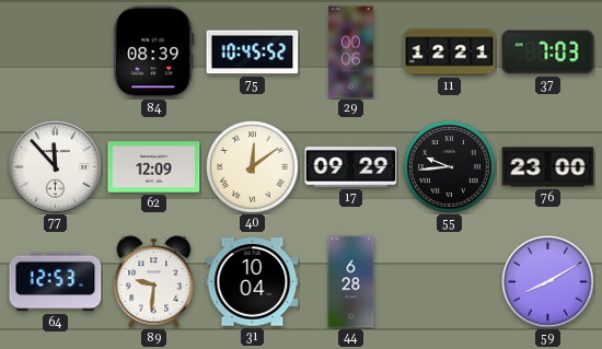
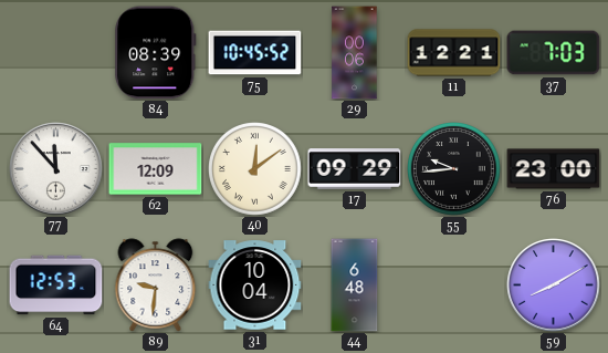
44: 6:28 -> 6:48 (355, 285)
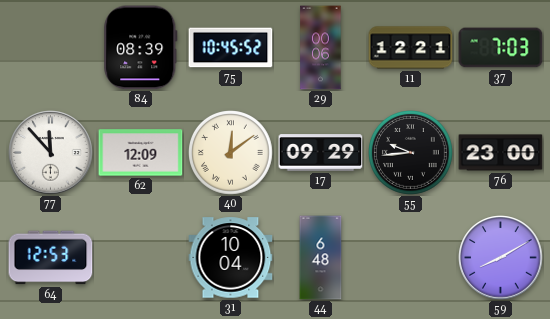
89: 9:31 -> none (156, 285)
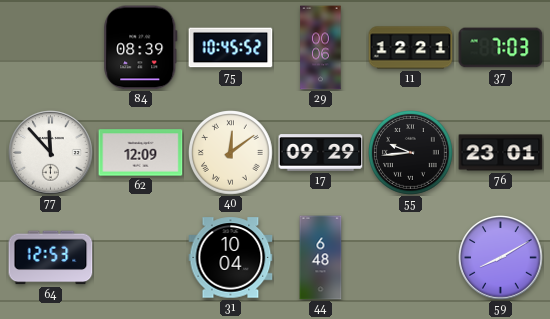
76: 23:00 -> 23:01 (501, 153)
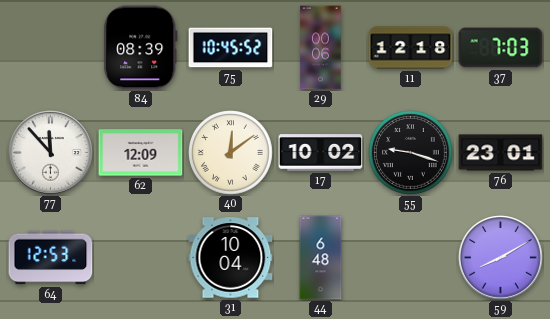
11: 12:21 -> 12:18 (411, 48)
17: 09:29 -> 10:02 (321, 153)
55: 9:44 -> 9:18 (411, 153)
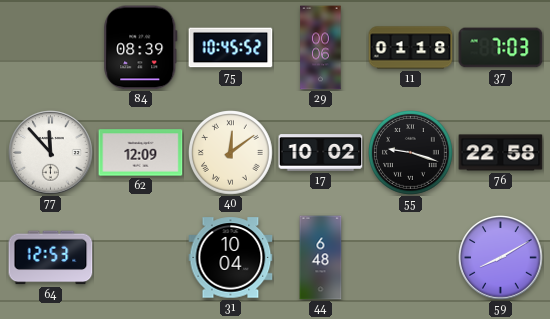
11: 12:18 -> 01:18 (411, 48)
76: 23:01 -> 22:58 (501, 153)
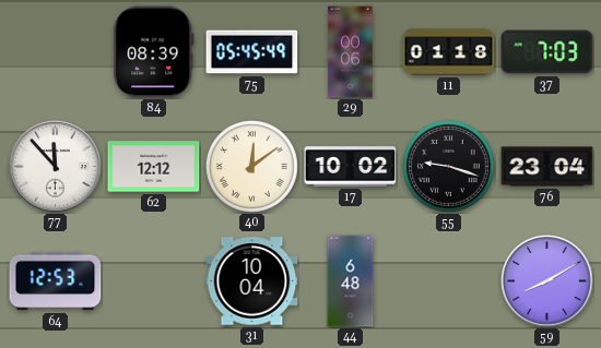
75: 10:45 -> 05:45 (252, 52)
62: 12:09 -> 12:12 (154, 167)
76: 22:58 -> 23:04 (547, 167)
